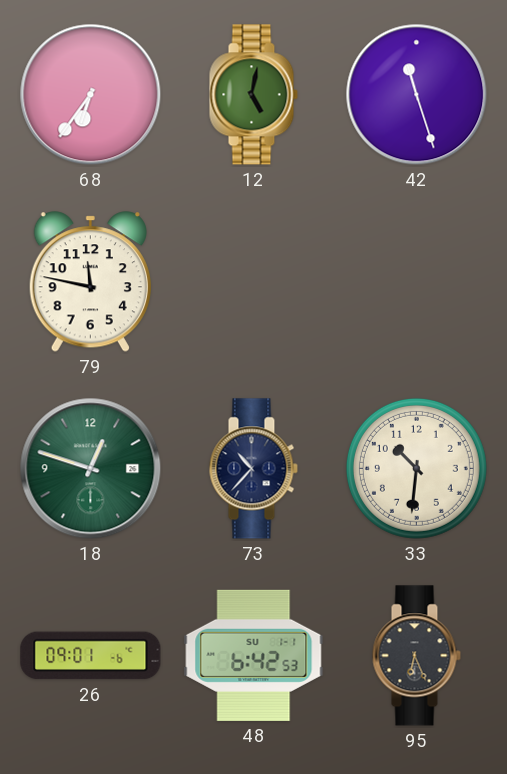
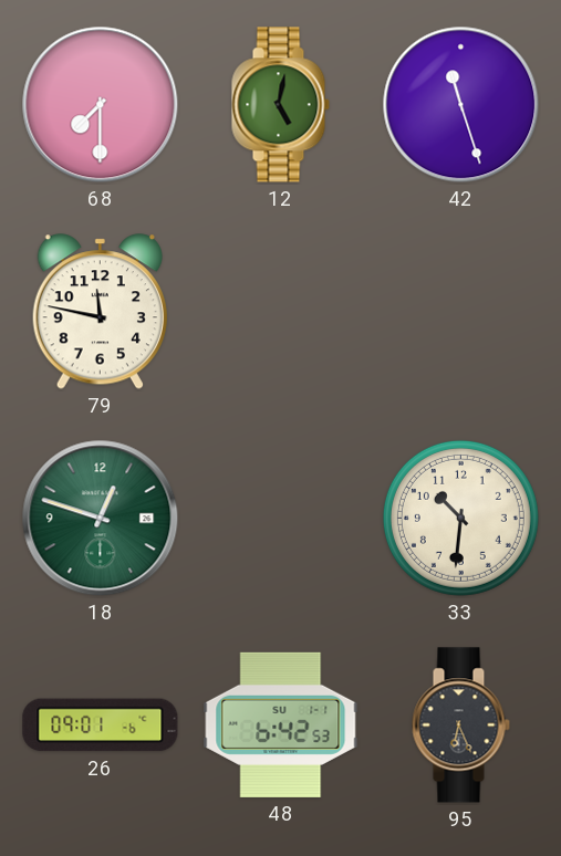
68: 6:36 -> 7:30 (101, 105)
73: 10:37 -> none (253, 469)
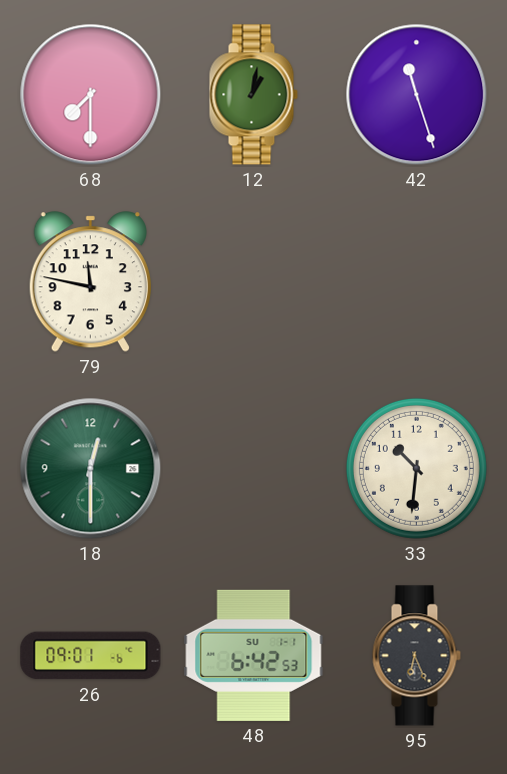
12: 5:02 -> 1:02 (253, 95)
18: 12:48 -> 12:30 (91, 469)
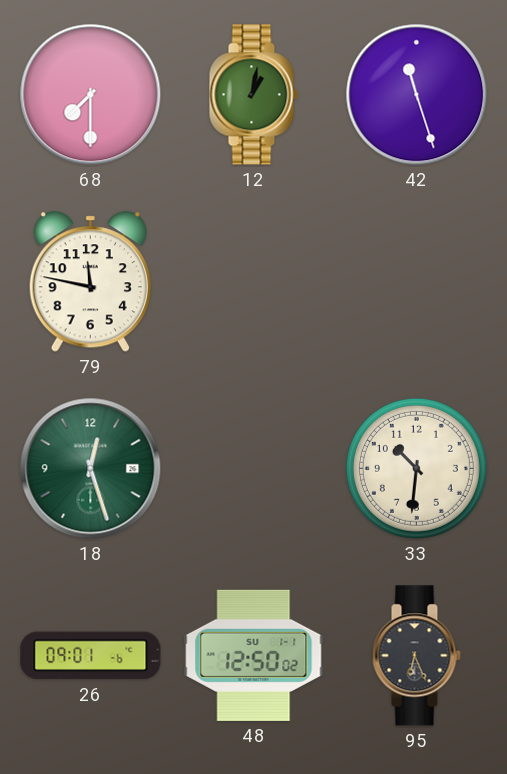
18: 12:30 -> 12:27 (91, 469)
48: 6:42 -> 12:50 (254, 655)
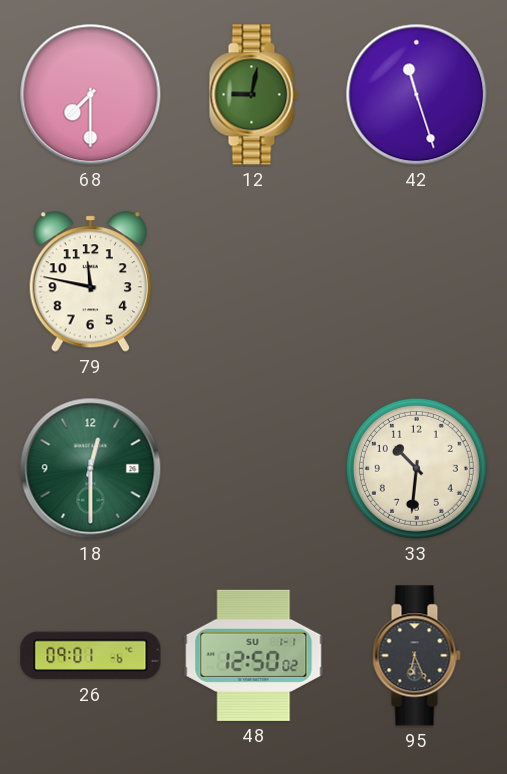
12: 1:02 -> 9:02 (253, 95)
18: 12:27 -> 12:30 (91, 469)
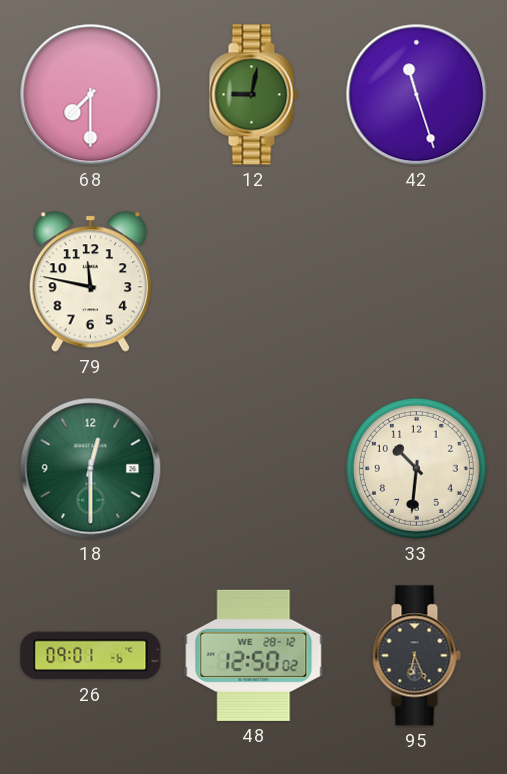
48 date: SU 1-1 -> WE 28-12 (254, 655)
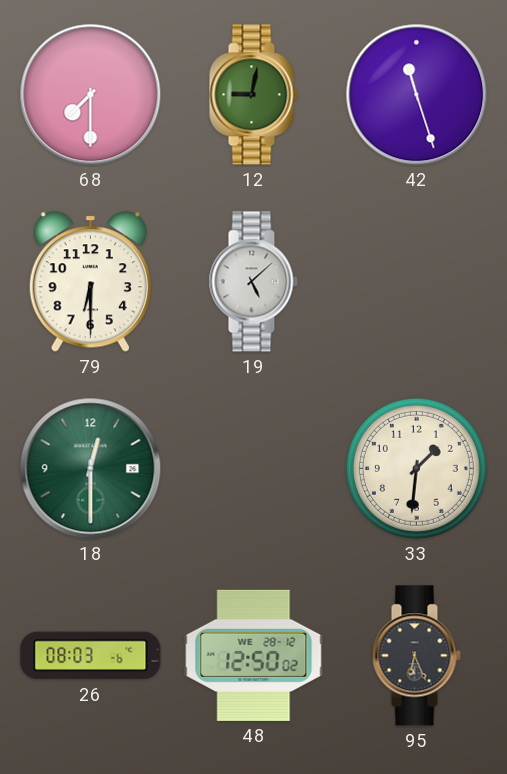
79: 11:47 -> 6:30 (90, 282)
19: none -> 5:08 (253, 282)
33: 10:31 -> 1:31 (416, 468)
26: 09:01 -> 08:03 (91, 656)
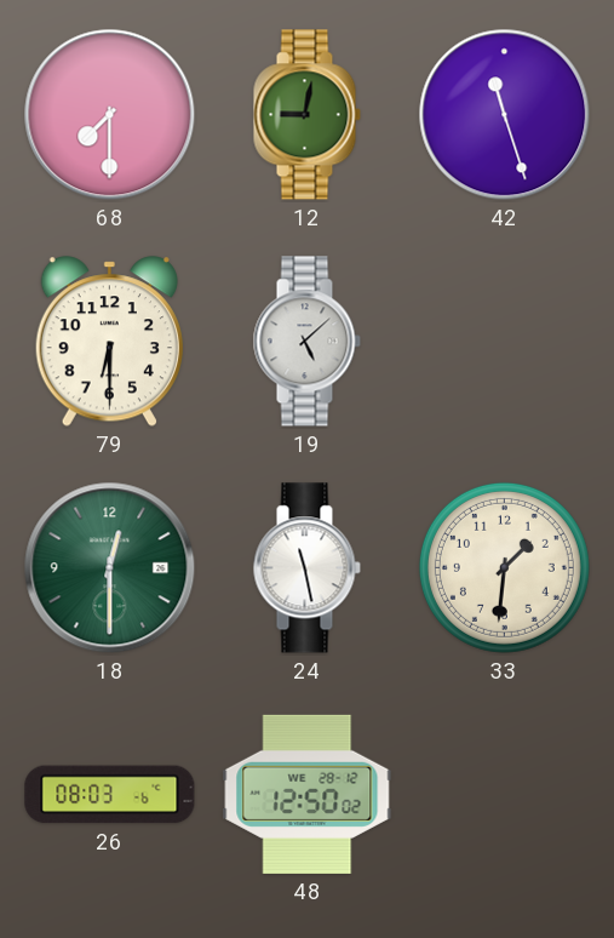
24: none -> 11:28 (306, 568)
95: 6:26 -> none (416, 656)
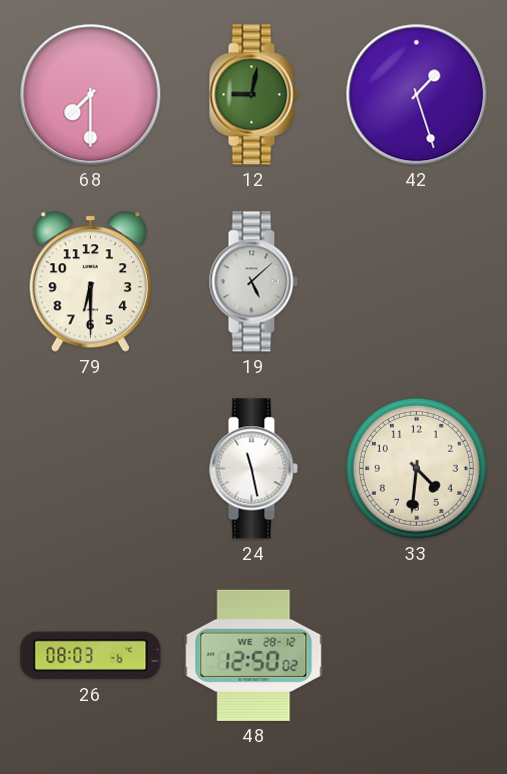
42: 11:27 -> 1:27 (417, 95)
18: 12:30 -> none (110, 568)
33: 1:31 -> 4:31 (416, 468)
